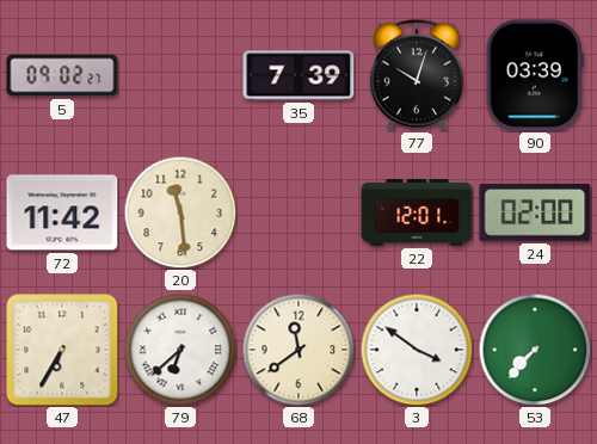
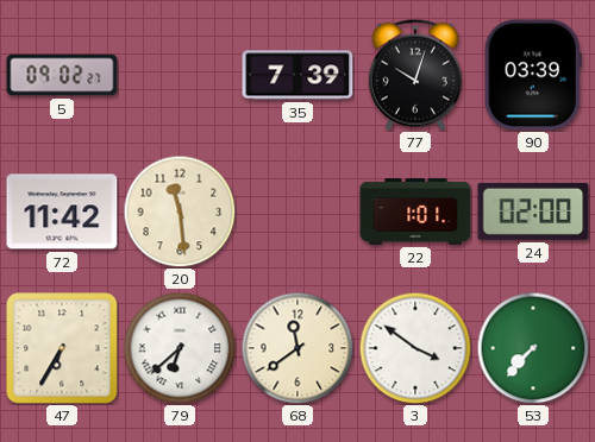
22: 12:01 -> 1:01 (415, 213)
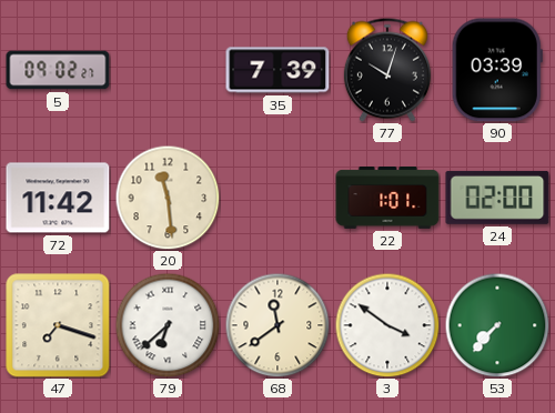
47: 6:35 -> 7:18 (58, 325)
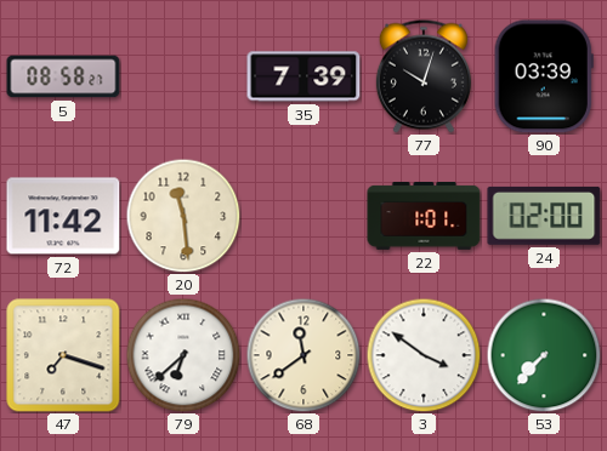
5: 09:02 -> 08:58 (63, 76)
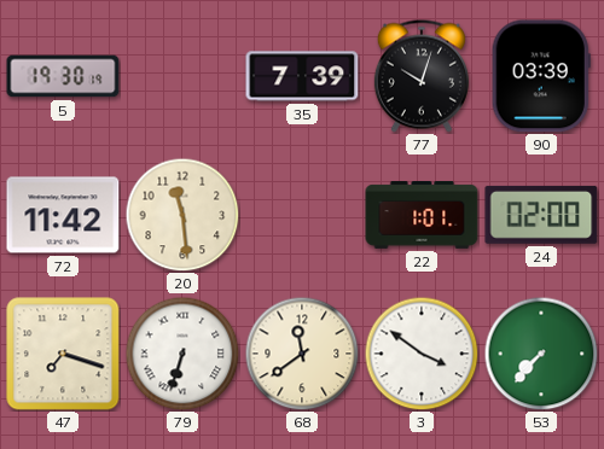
5: 08:58 -> 19:30 (63, 76)
79: 6:38 -> 6:33 (182, 354)
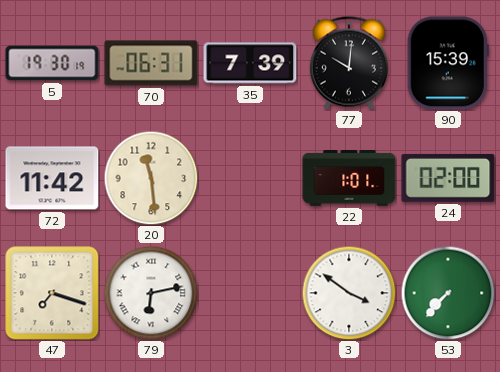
70: none -> 06:31 (151, 63)
77: 10:03 -> 10:01 (349, 63)
90: 03:39 -> 15:39 (448, 63)
79: 6:33 -> 6:13 (151, 293)
68: 11:39 -> none (302, 354)
